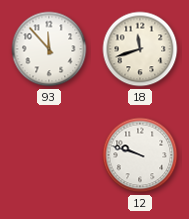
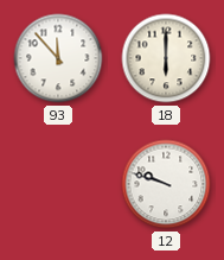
18: 11:42 -> 6:00 (166, 58)
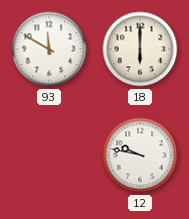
93: 11:53 -> 11:50 (49, 49)
12: 9:48 -> 9:47 (140, 155)
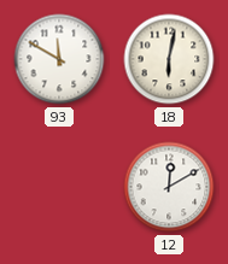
18: 6:00 -> 6:02 (169, 59)
12: 9:47 -> 12:10 (169, 187)
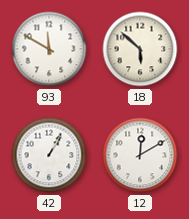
18: 6:02 -> 5:52 (140, 49)
42: none -> 1:05 (49, 155)
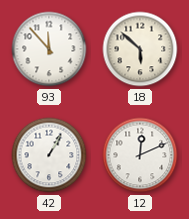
93: 11:50 -> 11:53 (49, 49)
12: 12:10 -> 12:11 (140, 155)
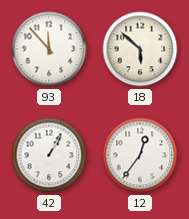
12: 12:11 -> 12:36 (140, 155)
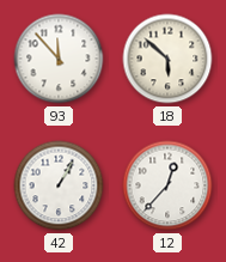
12: 12:36 -> 12:37 (167, 185)
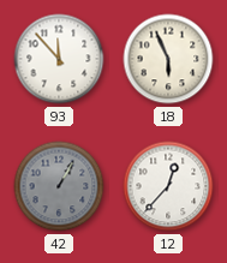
18: 5:52 -> 5:56 (168, 59)
42 dial: white -> grey (59, 186)
